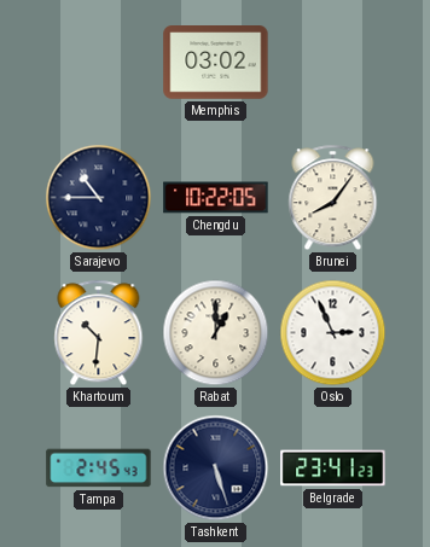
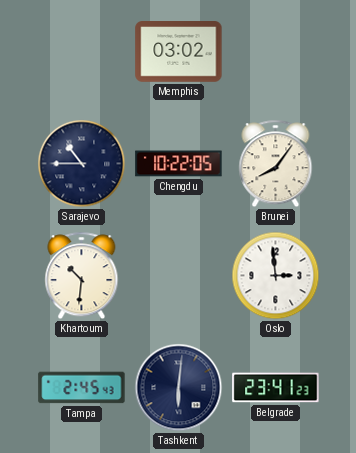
Rabat: 1:00 -> none (216, 333)
Oslo: 2:56 -> 2:59 (276, 276)
Tashkent: 5:27 -> 6:01 (179, 388)
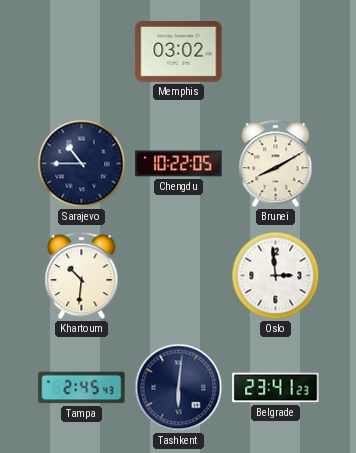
Brunei: 8:06 -> 8:10 (276, 164)
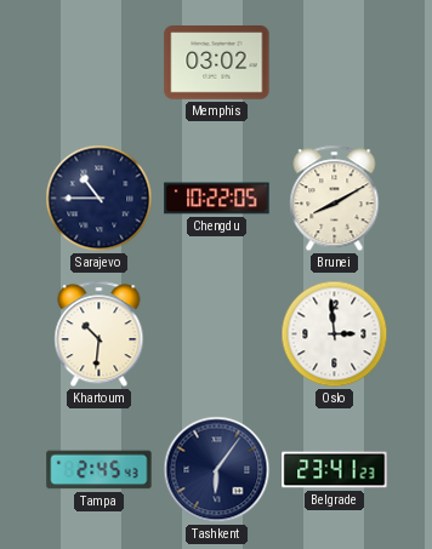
Tashkent: 6:01 -> 6:06 (217, 470)
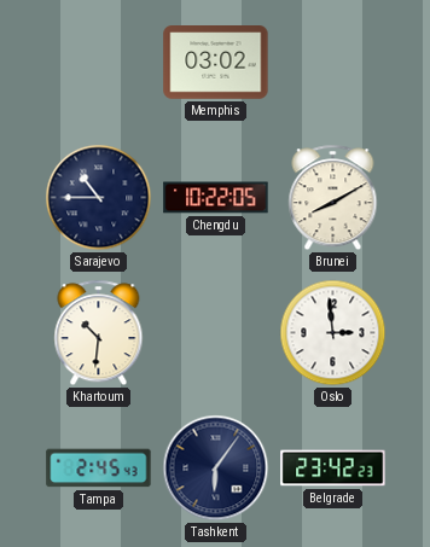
Belgrade: 23:41 -> 23:42 (333, 469)
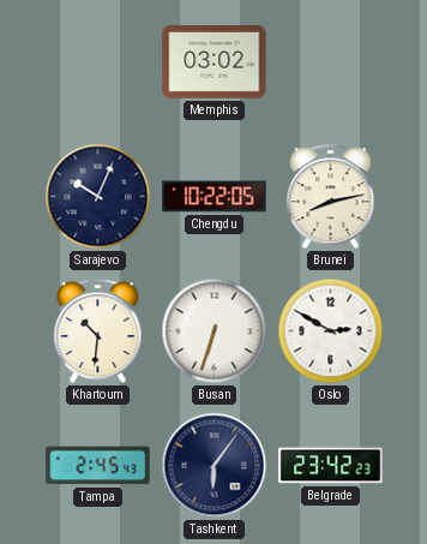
Sarajevo: 10:45 -> 10:04 (98, 197)
Brunei: 8:10 -> 8:13 (331, 197)
Busan: none -> 6:33 (215, 331)
Oslo: 2:59 -> 2:50 (331, 331)
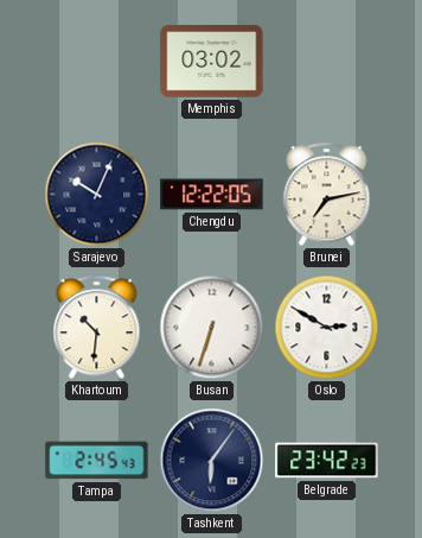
Chengdu: 10:22 -> 12:22 (212, 195)
Brunei: 8:13 -> 7:13 (327, 195)
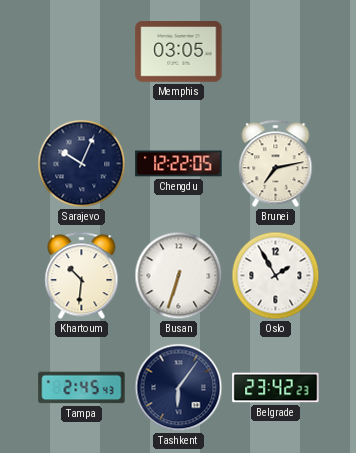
Memphis: 03:02 -> 03:05 (179, 52)
Oslo: 2:50 -> 1:55 (276, 276)
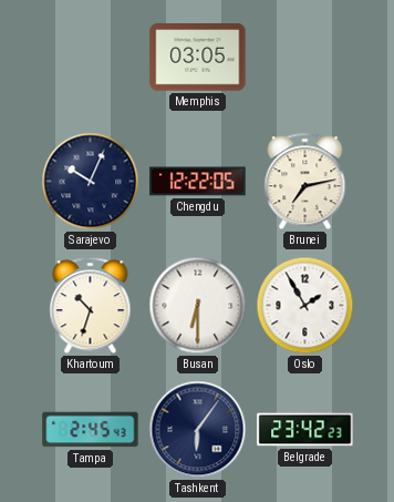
Khartoum: 10:31 -> 10:33 (91, 306)
Busan: 6:33 -> 6:30 (198, 306)
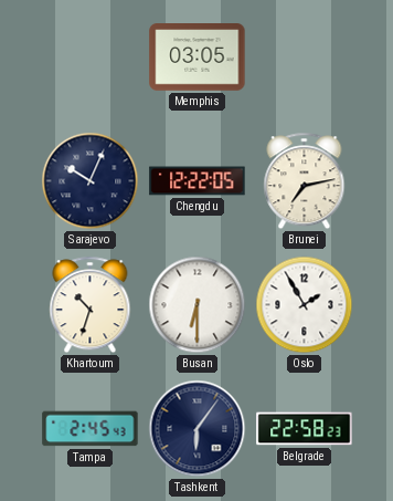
Belgrade: 23:42 -> 22:58 (305, 429)
